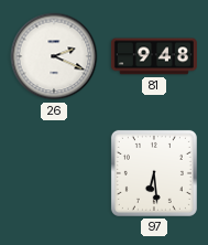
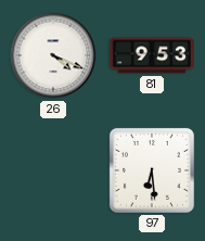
26: 2:19 -> 4:19 (53, 55)
81: 9:48 -> 9:53 (152, 55)
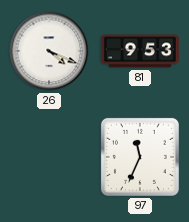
97: 6:29 -> 11:34 (140, 157)
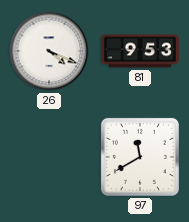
97: 11:34 -> 11:40 (140, 157)
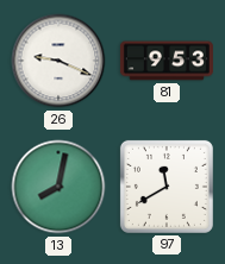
26: 4:19 -> 9:19 (58, 61)
13: none -> 8:02 (58, 187)
